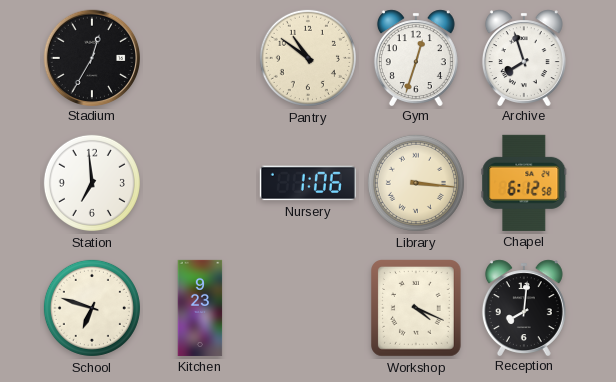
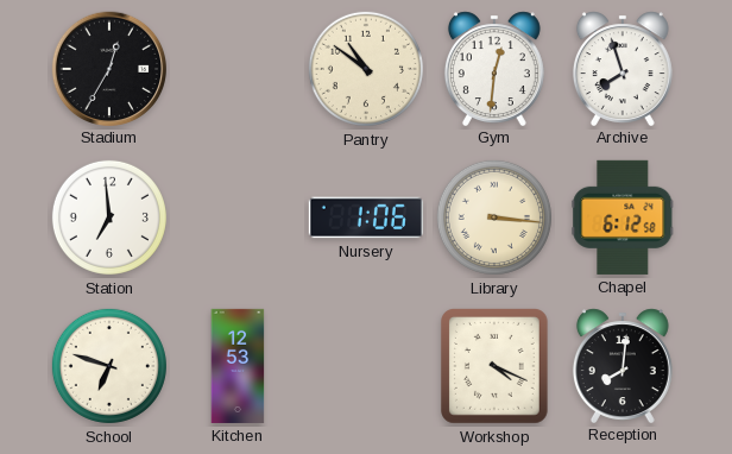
Gym: 12:33 -> 12:31 (494, 68)
Kitchen: 9:23 -> 12:53 (238, 366)
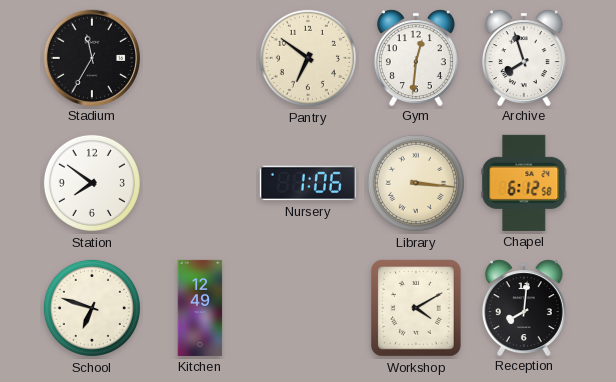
Stadium: 12:35 -> 11:35 (91, 57)
Pantry: 10:51 -> 6:51 (308, 58)
Station: 6:59 -> 7:51 (92, 183)
Kitchen: 12:53 -> 12:49 (200, 308)
Workshop: 4:19 -> 4:10 (417, 309)
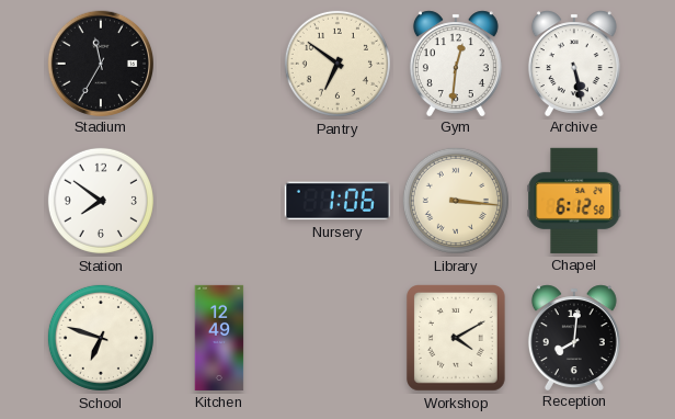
Archive: 7:57 -> 5:28 (574, 63)
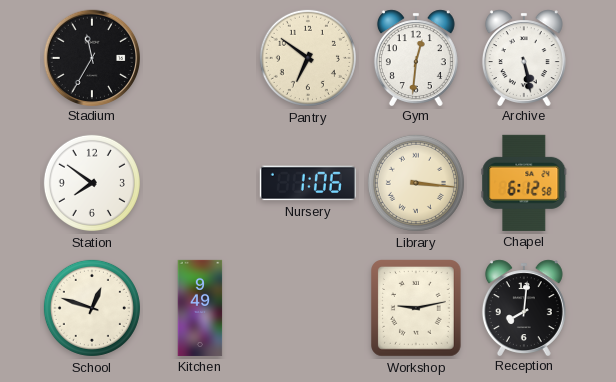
School: 6:48 -> 12:48 (92, 308)
Kitchen: 12:49 -> 9:49 (200, 308)
Workshop: 4:10 -> 9:13 (417, 309)
